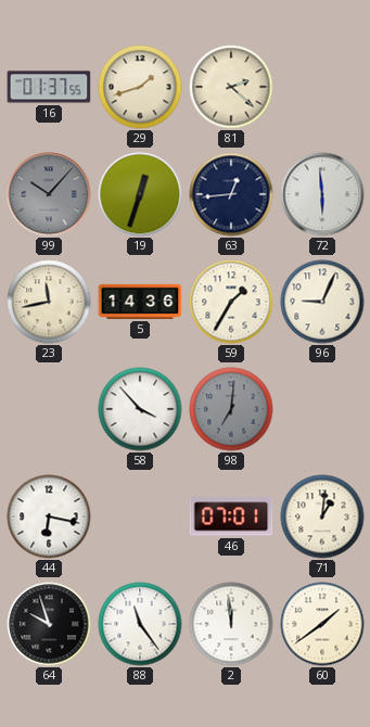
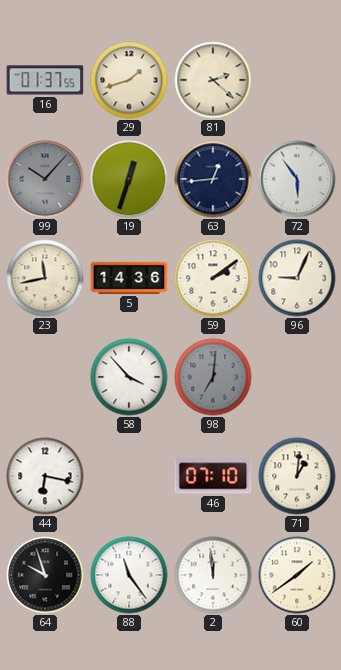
72: 5:59 -> 5:54 (297, 179)
59: 1:35 -> 2:09 (213, 278)
46: 07:01 -> 07:10 (213, 476)
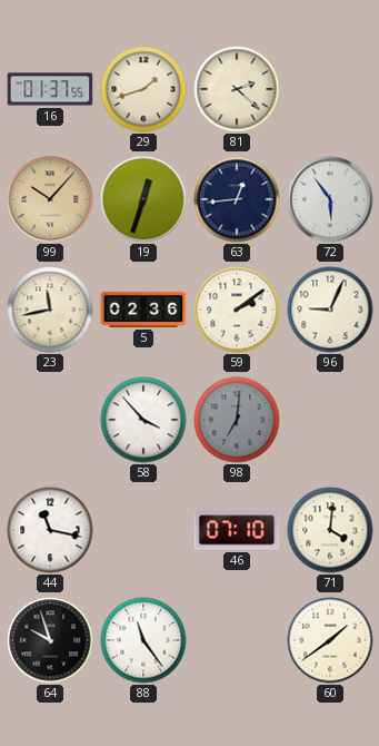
99 dial: grey -> champagne (50, 199)
5: 14:36 -> 02:36 (143, 310)
44: 6:17 -> 11:17 (50, 530)
71: 1:01 -> 4:01 (330, 530)
2: 11:59 -> none (213, 575)
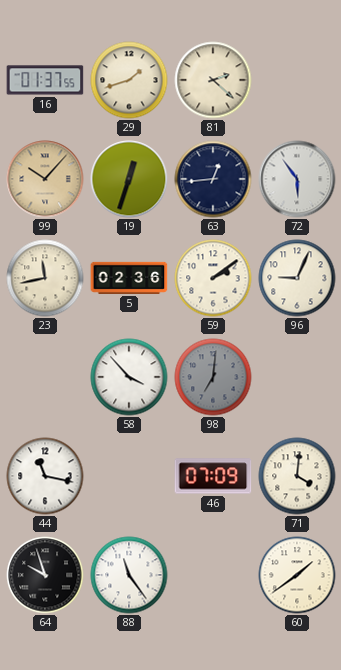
46: 07:10 -> 07:09 (213, 476)
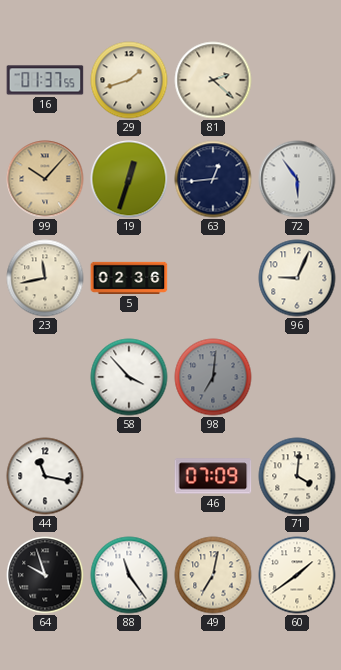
59: 2:09 -> none (213, 278)
49: none -> 7:02 (213, 575)
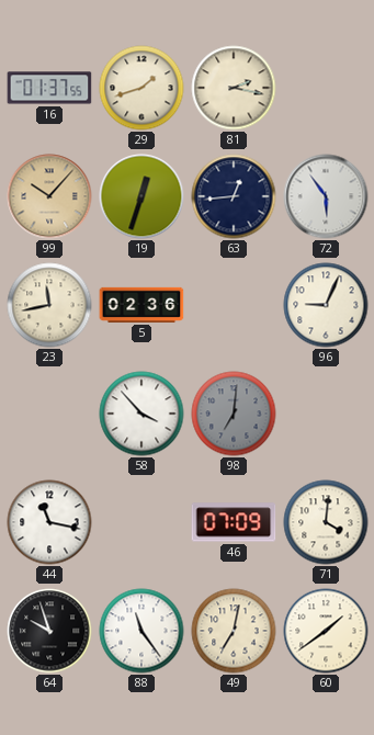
81: 2:22 -> 2:17 (234, 88)
